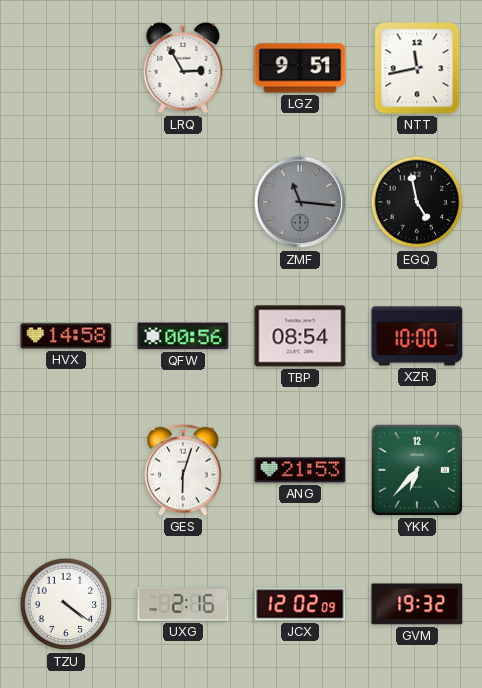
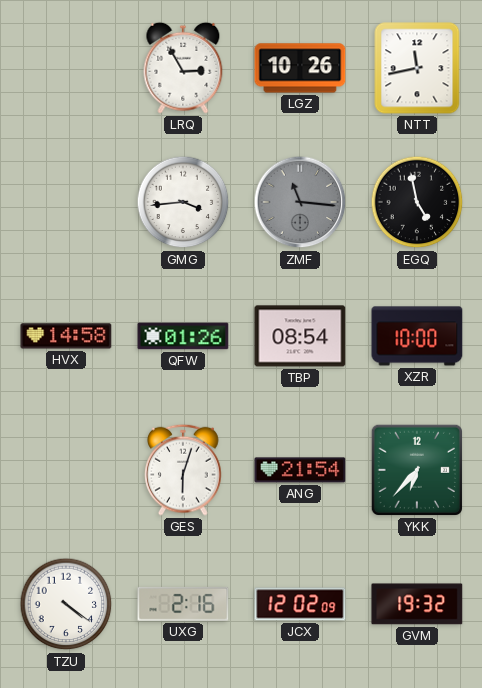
LGZ: 9:51 -> 10:26 (300, 68)
GMG: none -> 3:44 (183, 202)
QFW: 00:56 -> 01:26 (183, 336)
ANG: 21:53 -> 21:54 (300, 470)
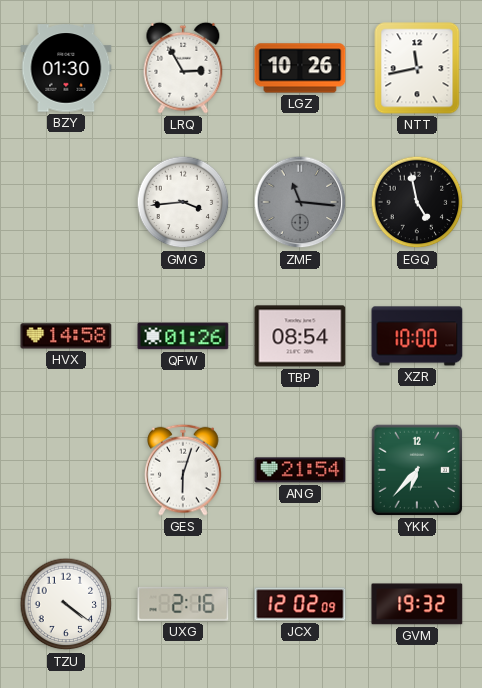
BZY: none -> 01:30 (66, 68)
